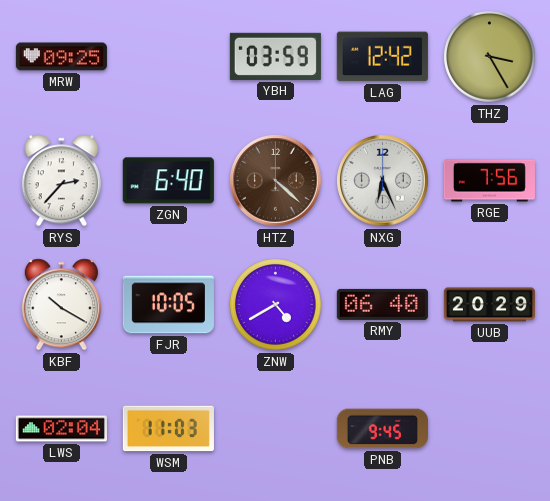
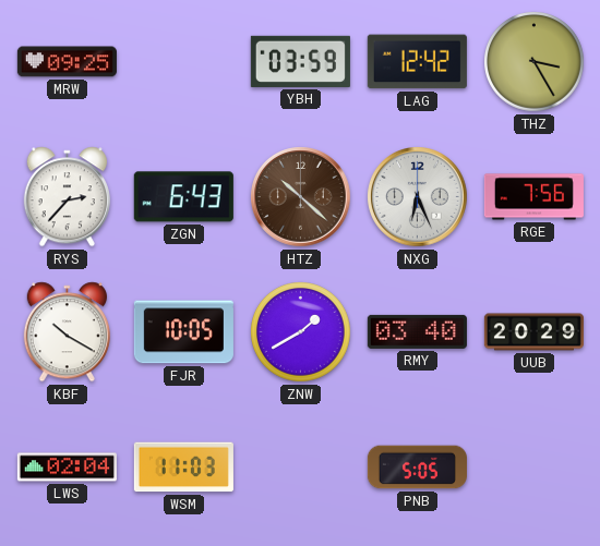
ZGN: 6:40 -> 6:43 (183, 197)
HTZ: 4:22 -> 10:22 (301, 197)
ZNW: 4:40 -> 1:40 (301, 332)
RMY: 06:40 -> 03:40 (417, 331)
PNB: 9:45 -> 5:05 (417, 468)
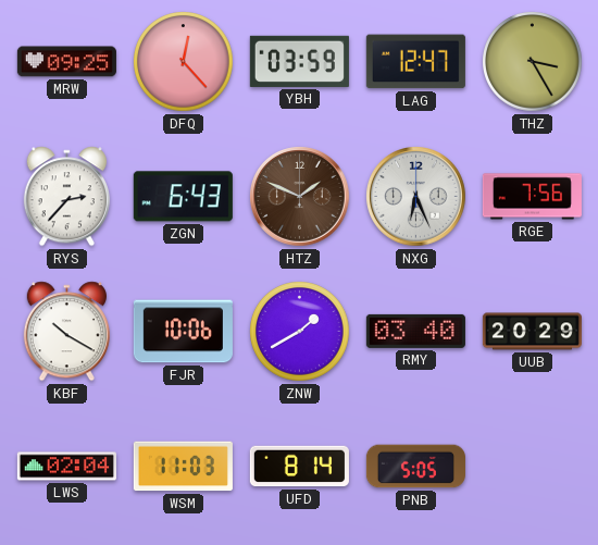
DFQ: none -> 12:23 (184, 62)
LAG: 12:42 -> 12:47 (415, 62)
HTZ: 10:22 -> 1:49 (300, 197)
FJR: 10:05 -> 10:06 (183, 332)
UFD: none -> 8:14 (299, 467)
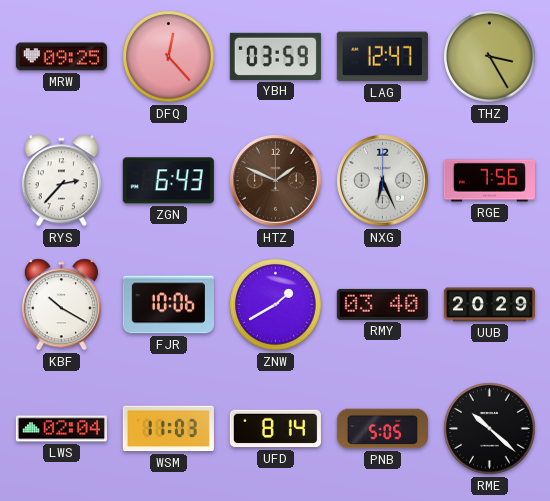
RME: none -> 10:22 (490, 429)
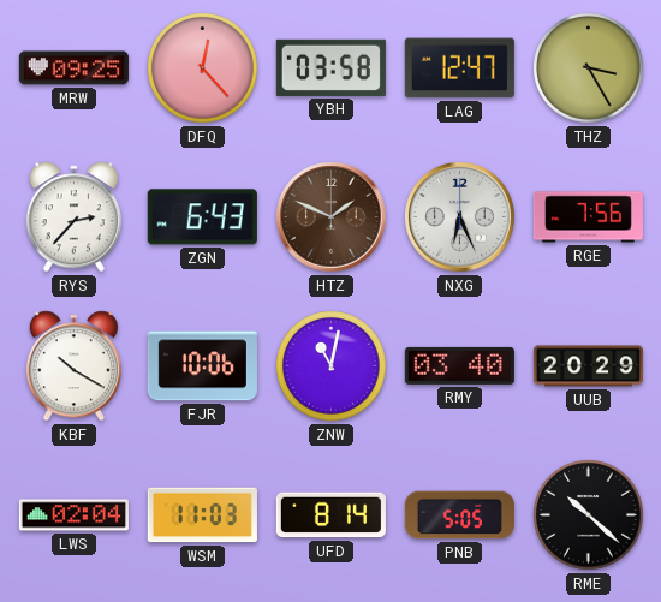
YBH: 03:59 -> 03:58 (330, 67)
ZNW: 1:40 -> 11:02 (332, 366)
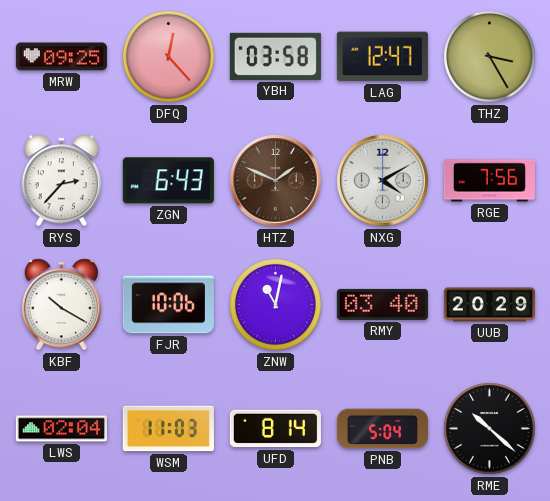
NXG: 6:26 -> 4:10 (383, 181)
PNB: 5:05 -> 5:04 (382, 429)
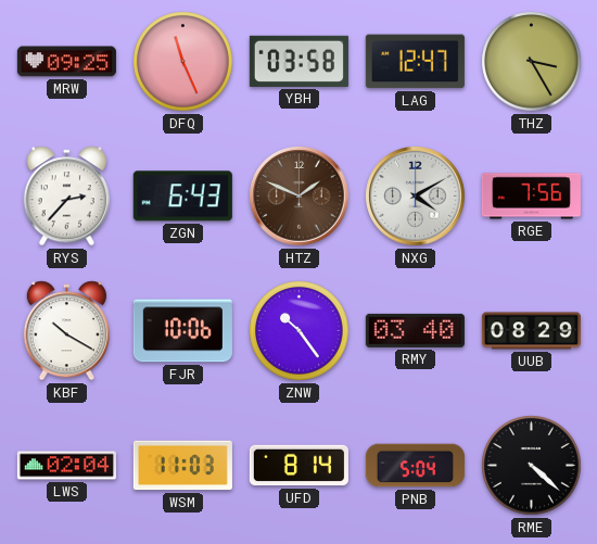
DFQ: 12:23 -> 11:26 (183, 62)
ZNW: 11:02 -> 10:24 (300, 331)
UUB: 20:29 -> 08:29 (531, 331)
RME: 10:22 -> 4:22 (532, 466)
